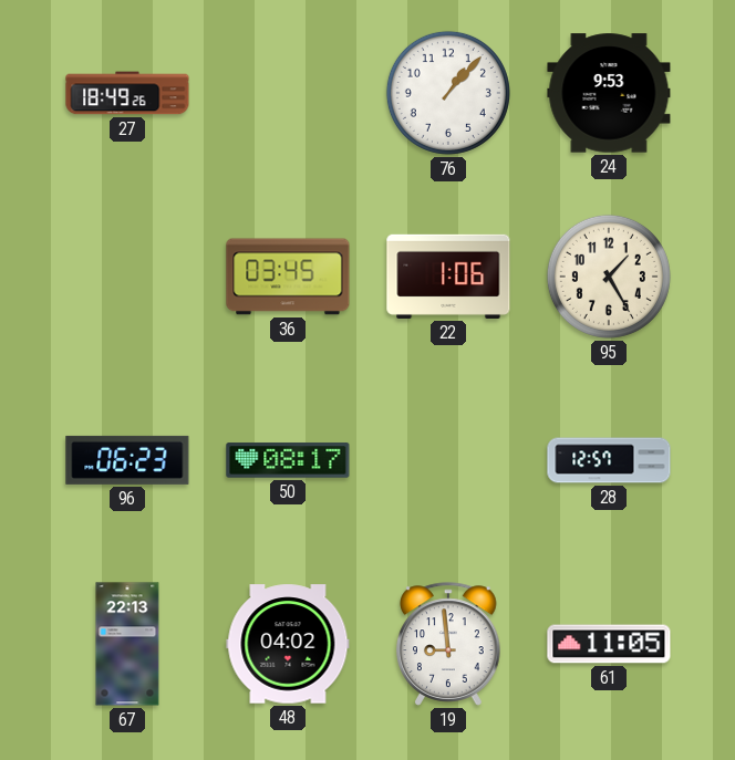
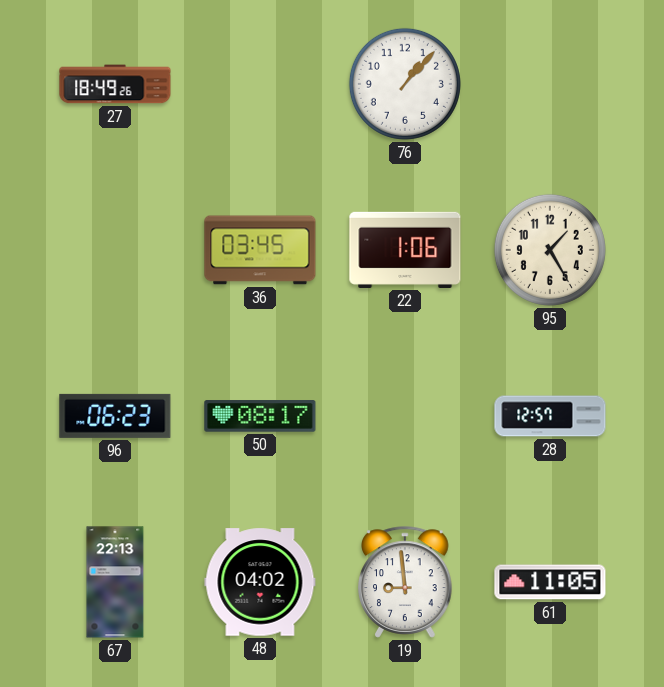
24: 9:53 -> none (609, 93)
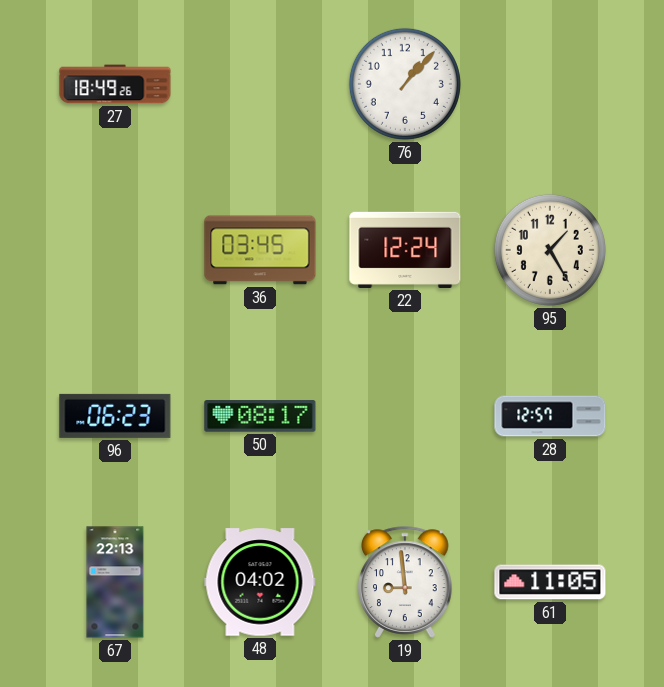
22: 1:06 -> 12:24 (405, 250)
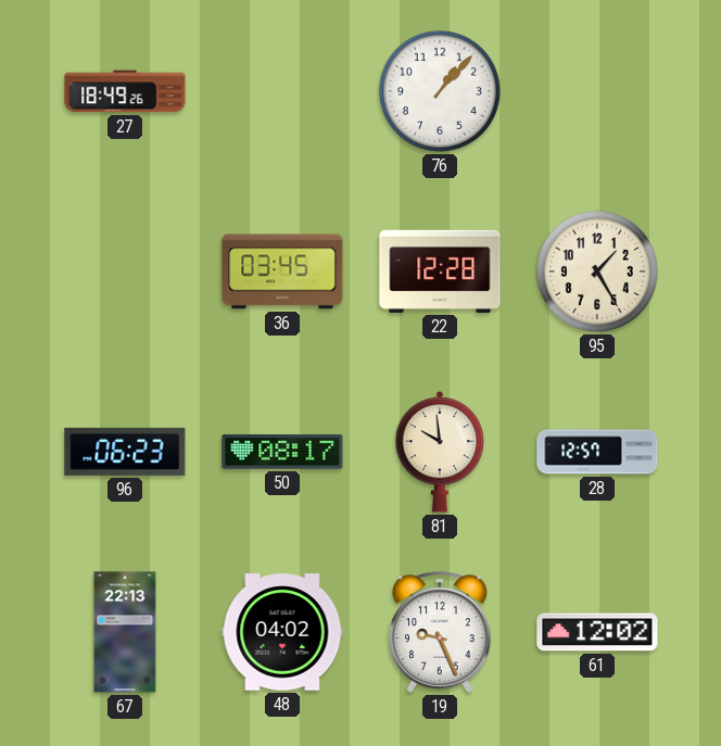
22: 12:24 -> 12:28 (440, 271)
81: none -> 9:59 (440, 453)
19: 8:59 -> 9:26 (440, 632)
61: 11:05 -> 12:02 (597, 632)
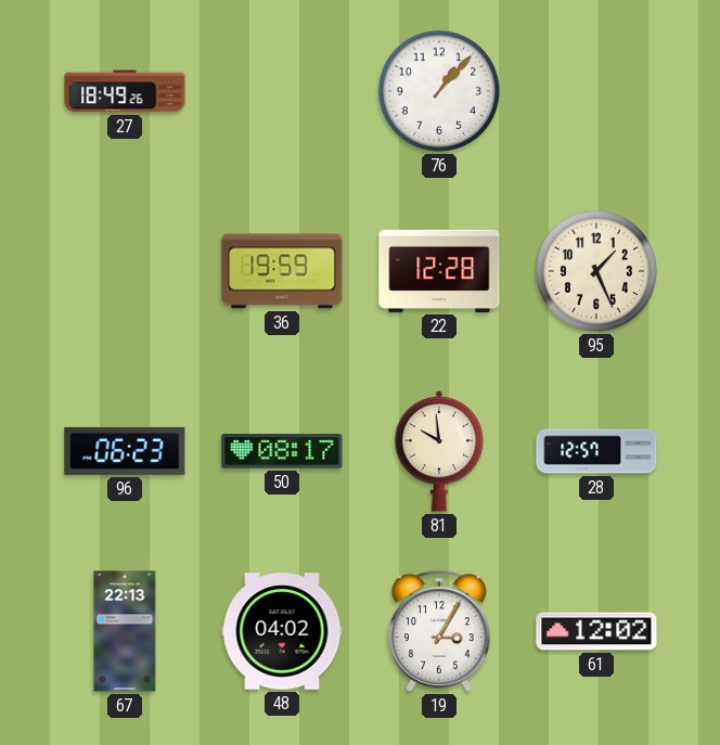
36: 03:45 -> 19:59 (282, 271)
95: 1:25 -> 1:26 (596, 271)
19: 9:26 -> 3:05 (439, 631)
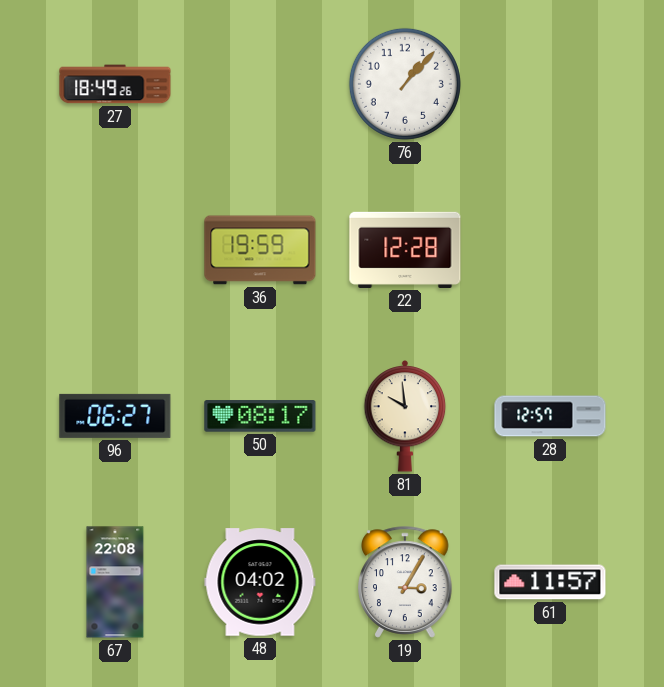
95: 1:26 -> none (596, 271)
96: 06:23 -> 06:27 (115, 416)
67: 22:13 -> 22:08 (115, 582)
61: 12:02 -> 11:57 (550, 582)
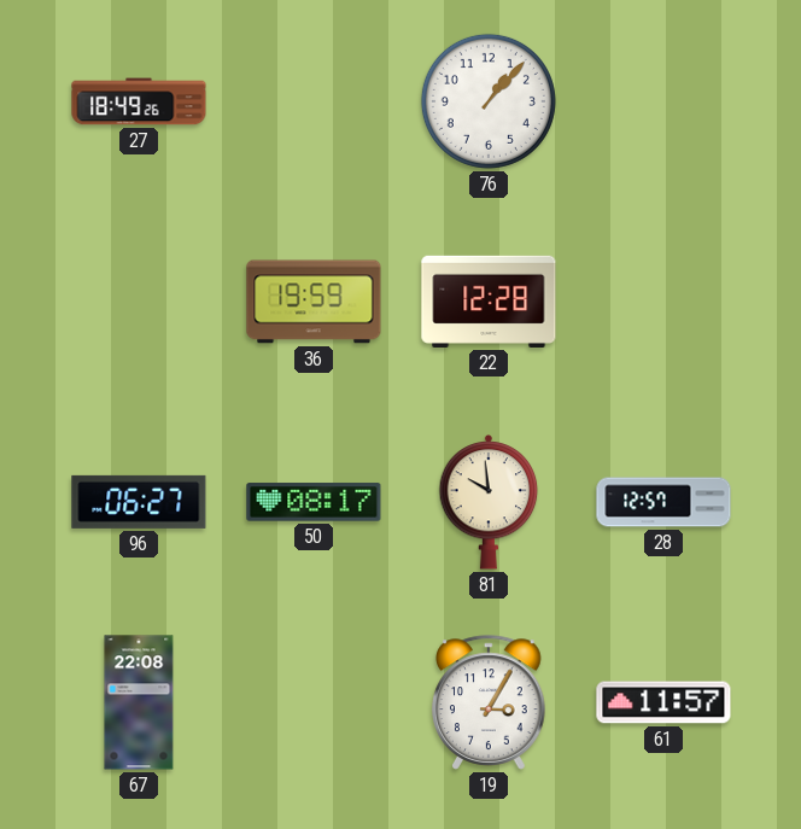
48: 04:02 -> none (260, 582)
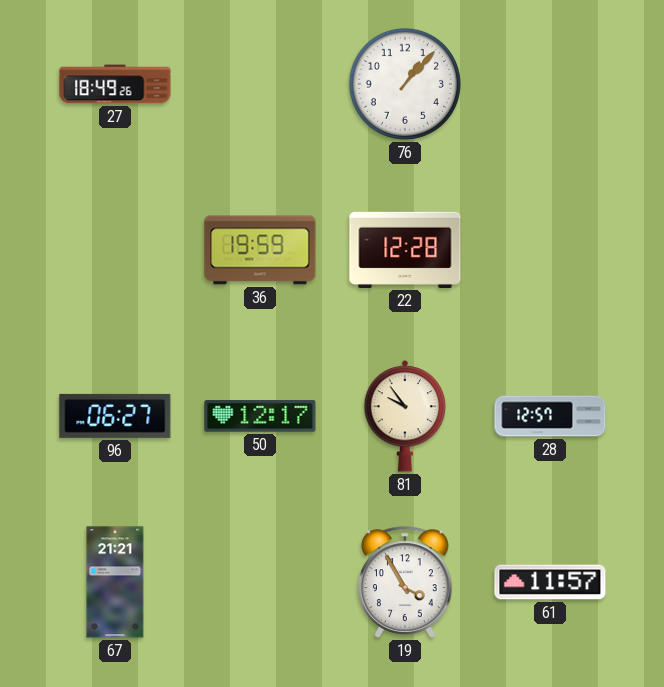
50: 08:17 -> 12:17 (260, 416)
81: 9:59 -> 9:54 (405, 417)
67: 22:08 -> 21:21 (115, 582)
19: 3:05 -> 3:55 (405, 582)
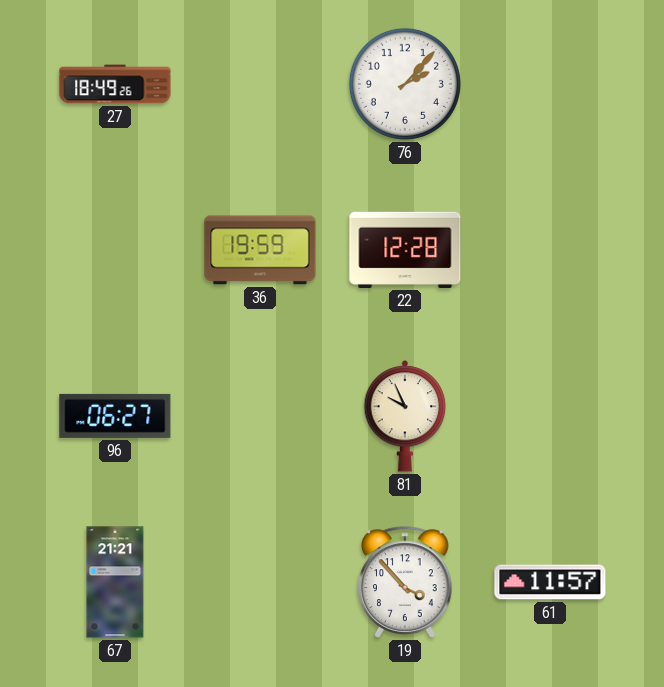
76: 1:07 -> 2:07 (405, 84)
50: 12:17 -> none (260, 416)
81: 9:54 -> 9:56 (405, 417)
28: 12:57 -> none (550, 416)
19: 3:55 -> 3:53 (405, 582)
